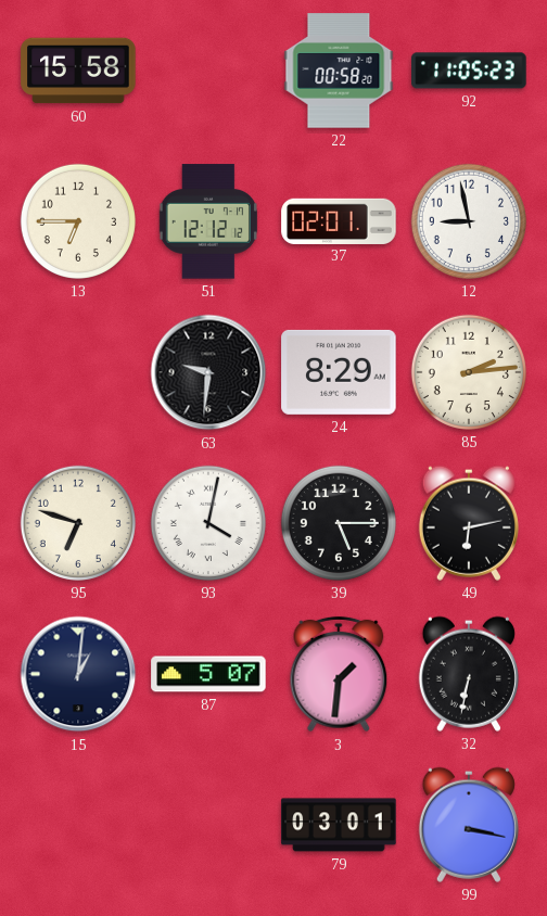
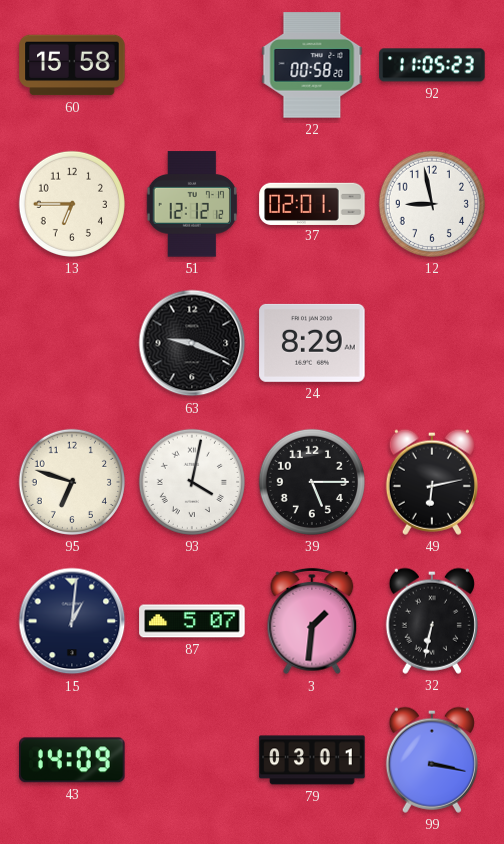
63: 9:31 -> 9:19 (192, 343)
85: 2:14 -> none (469, 372)
43: none -> 14:09 (72, 760)
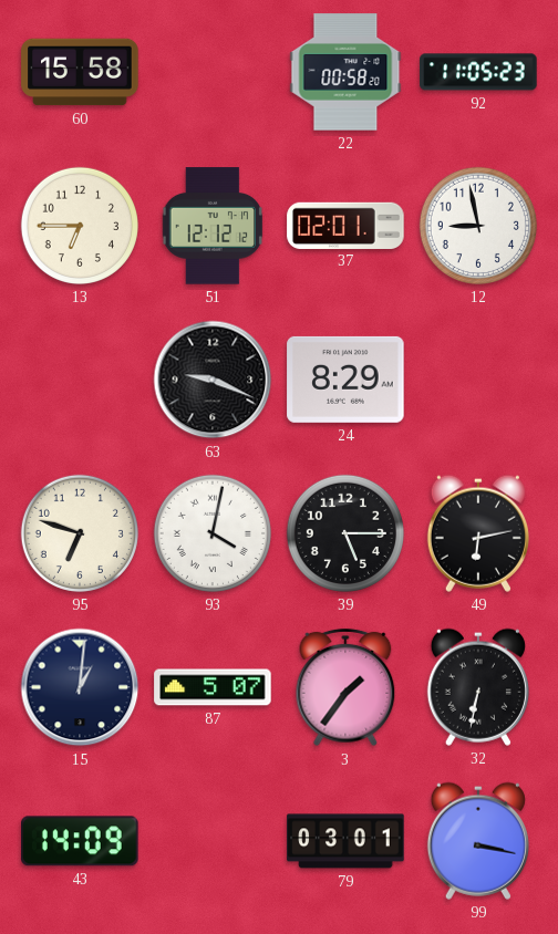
3: 1:31 -> 1:36 (345, 687)
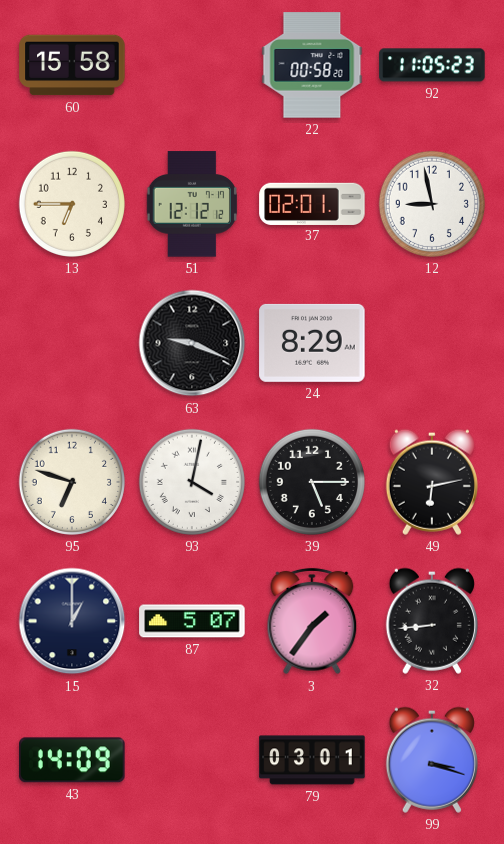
15: 1:01 -> 1:00 (72, 621)
32: 6:32 -> 8:44 (432, 621)
99: 3:17 -> 3:18 (432, 760)
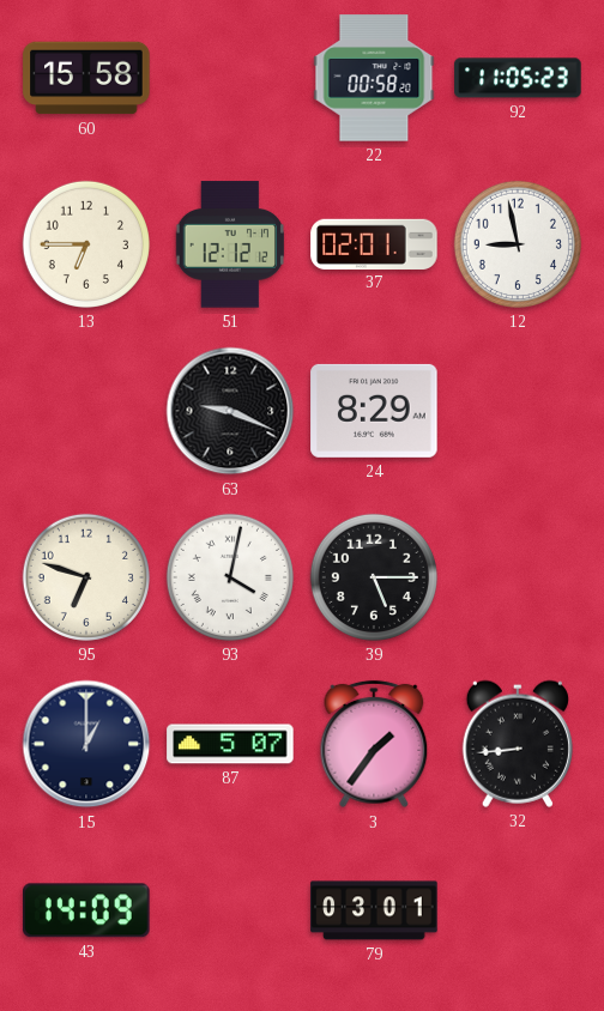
49: 6:13 -> none (432, 482)
99: 3:18 -> none (432, 760)
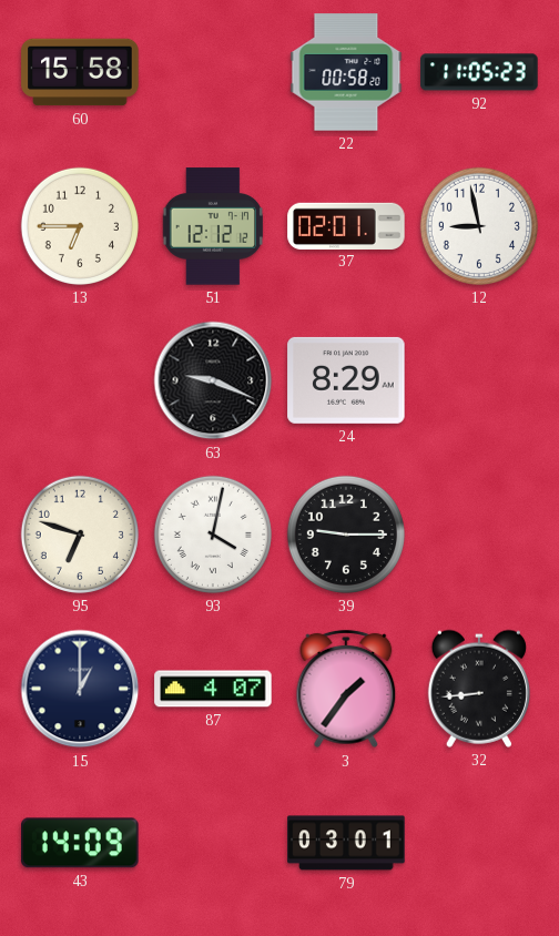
39: 5:15 -> 9:15 (346, 535)
87: 5:07 -> 4:07 (213, 689)
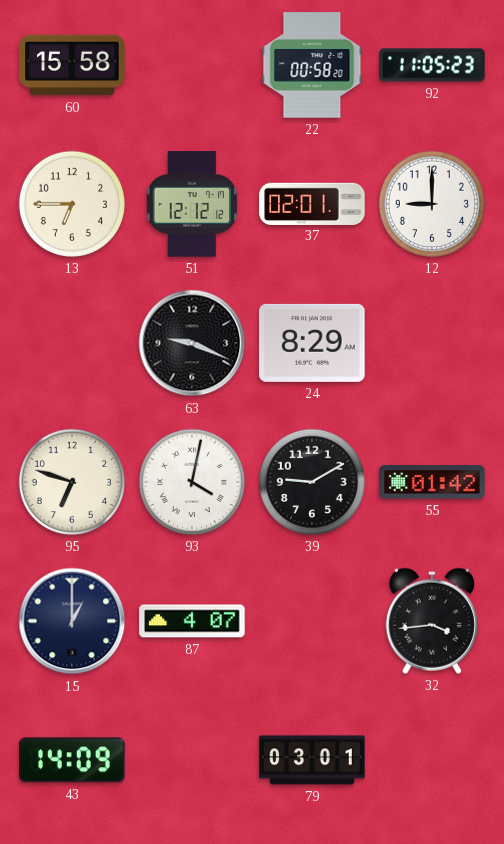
12: 8:58 -> 9:00 (432, 204)
39: 9:15 -> 9:10 (312, 482)
55: none -> 01:42 (432, 482)
3: 1:36 -> none (346, 689)
32: 8:44 -> 3:44 (432, 621)
